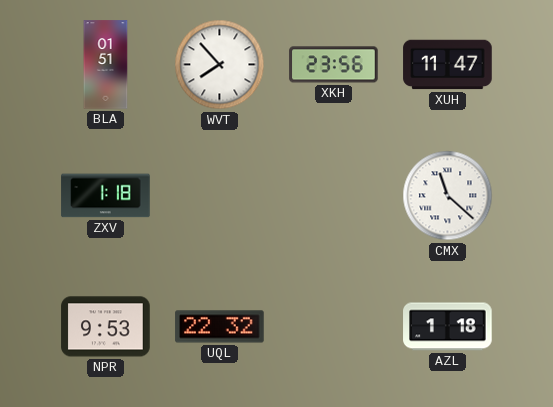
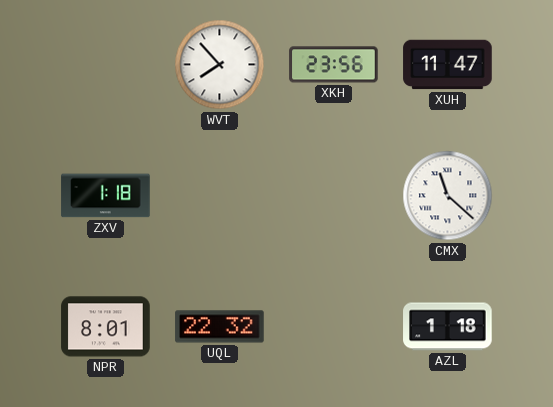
BLA: 01:51 -> none (106, 65)
NPR: 9:53 -> 8:01 (106, 327)
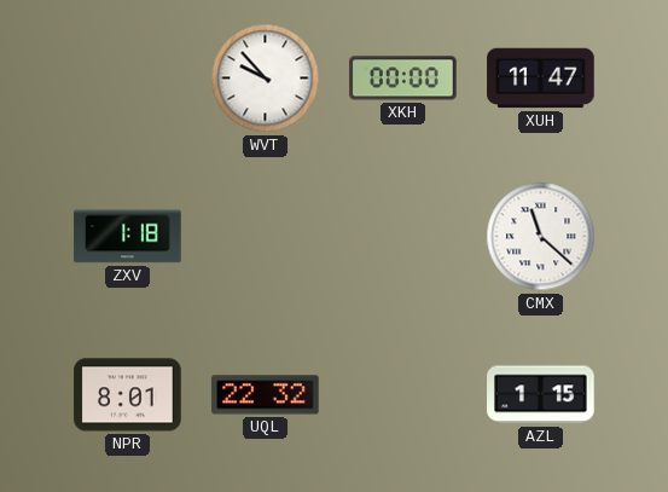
WVT: 7:53 -> 9:53 (266, 79)
XKH: 23:56 -> 00:00 (403, 79)
AZL: 1:18 -> 1:15 (541, 395)
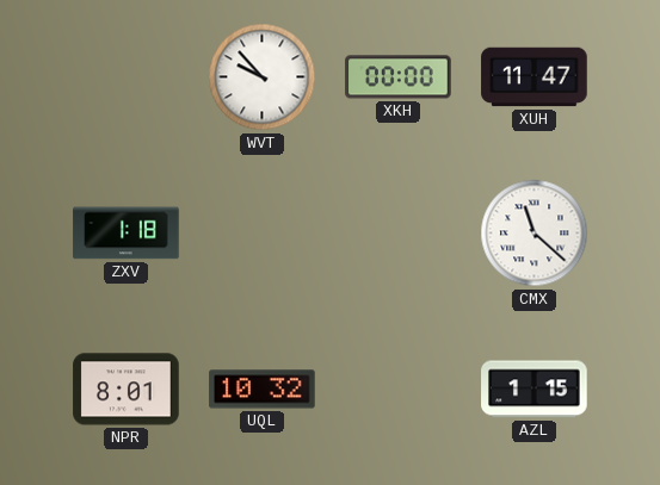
UQL: 22:32 -> 10:32 (263, 390)
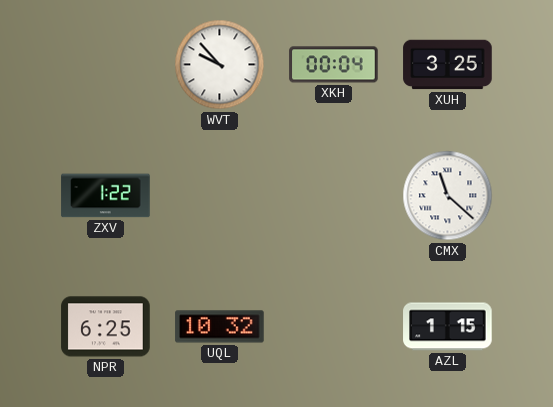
XKH: 00:00 -> 00:04 (334, 65)
XUH: 11:47 -> 3:25 (448, 65)
ZXV: 1:18 -> 1:22 (106, 196)
NPR: 8:01 -> 6:25 (106, 327)
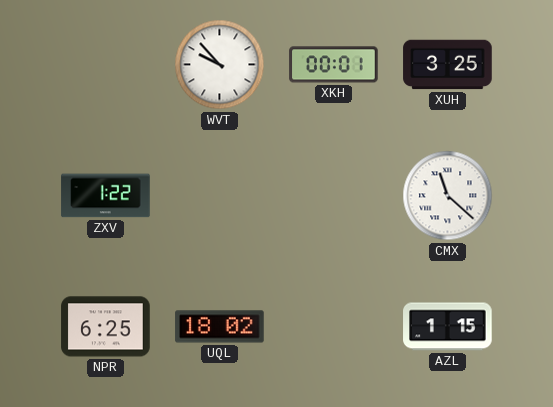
XKH: 00:04 -> 00:01 (334, 65)
UQL: 10:32 -> 18:02 (220, 327)
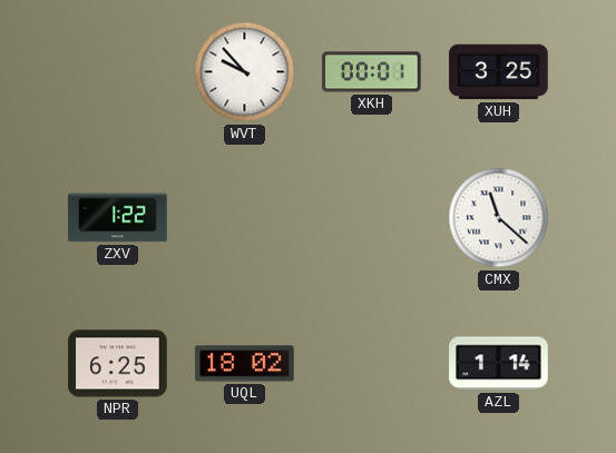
AZL: 1:15 -> 1:14 (499, 364)
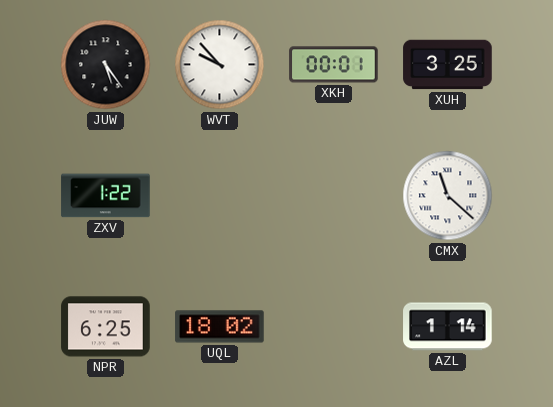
JUW: none -> 5:24 (106, 65)
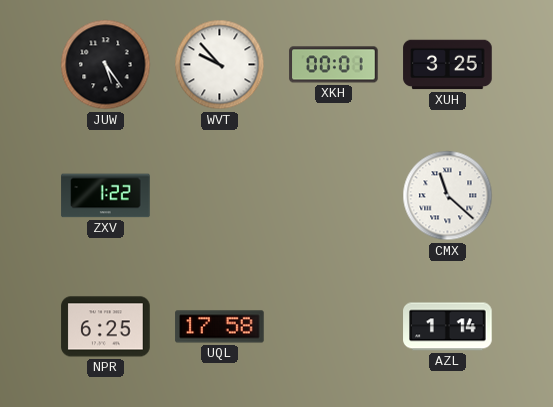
UQL: 18:02 -> 17:58 (220, 327)
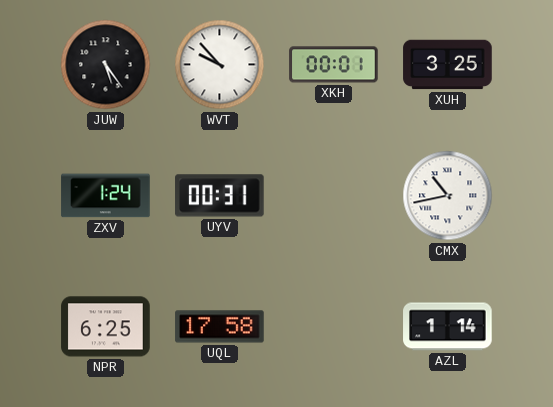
ZXV: 1:22 -> 1:24 (106, 196)
UYV: none -> 00:31 (220, 196)
CMX: 11:22 -> 10:43 (448, 196)
